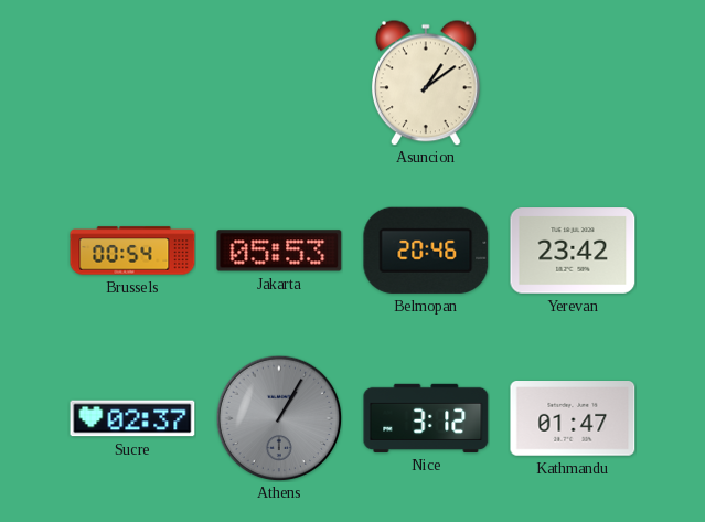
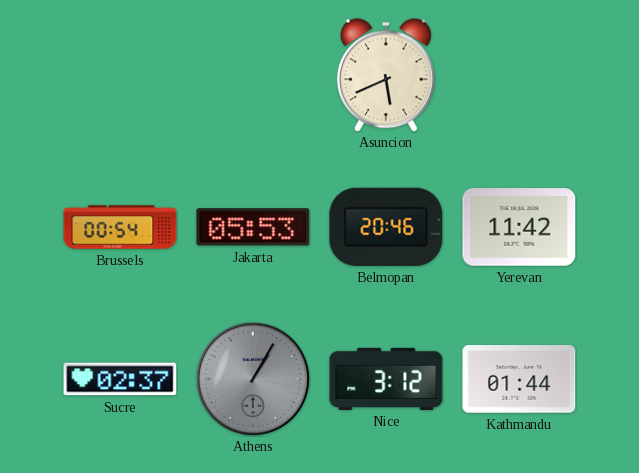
Asuncion: 1:09 -> 5:41 (386, 75)
Yerevan: 23:42 -> 11:42 (519, 227)
Kathmandu: 01:47 -> 01:44 (519, 380)
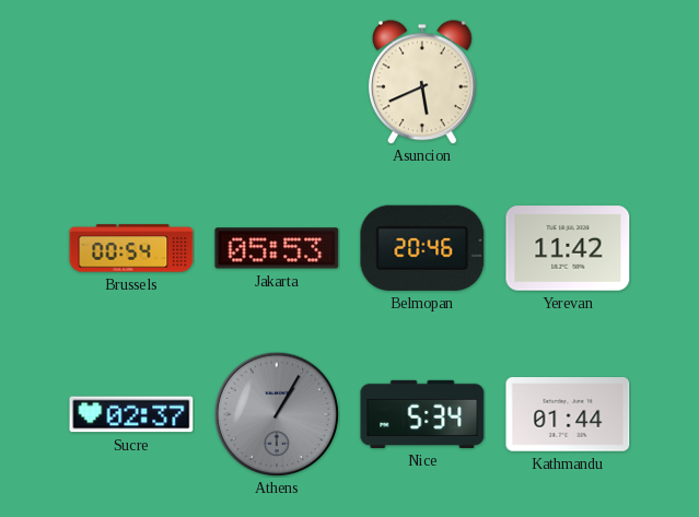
Nice: 3:12 -> 5:34 (422, 414)
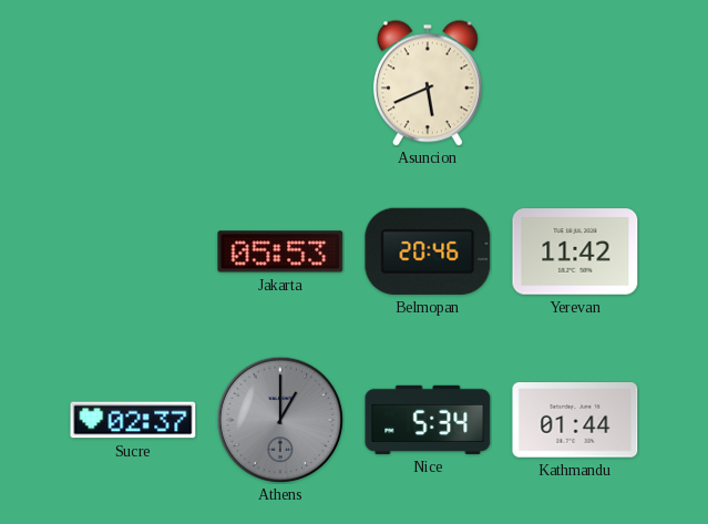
Brussels: 00:54 -> none (131, 248)
Athens: 1:05 -> 1:00 (280, 420)
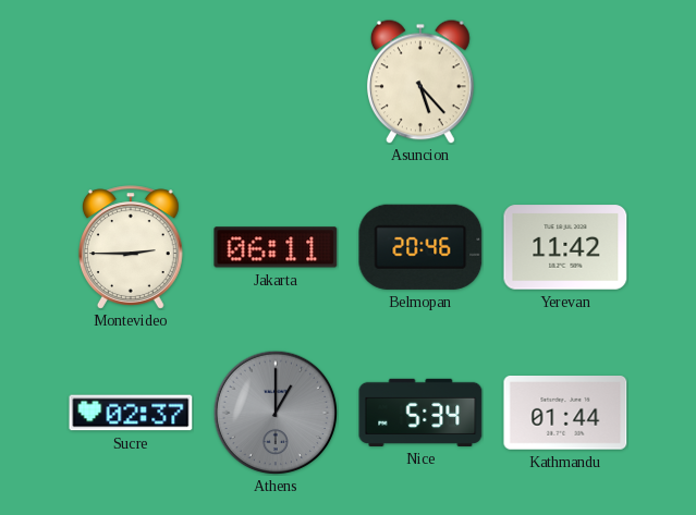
Asuncion: 5:41 -> 5:23 (420, 82)
Montevideo: none -> 2:45 (131, 247)
Jakarta: 05:53 -> 06:11 (276, 247)
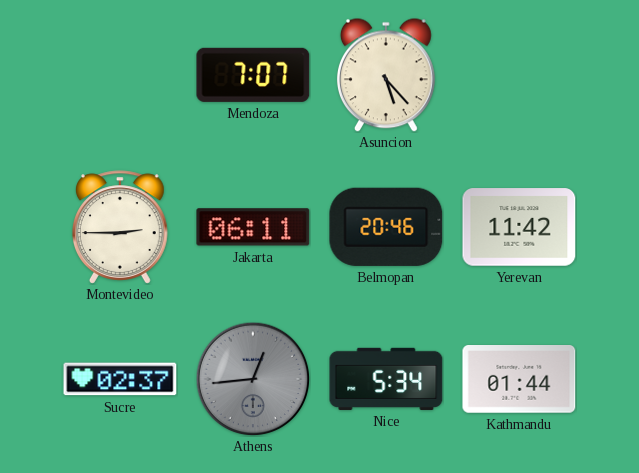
Mendoza: none -> 7:07 (253, 75)
Athens: 1:00 -> 12:44 (253, 379)
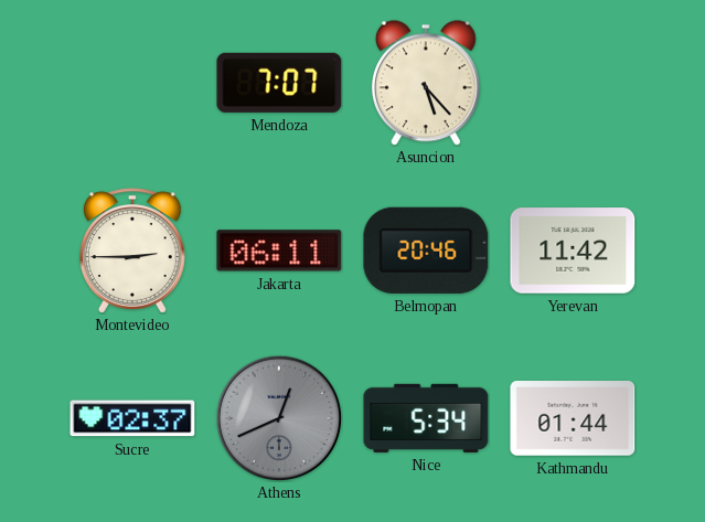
Athens: 12:44 -> 12:41 (279, 418)
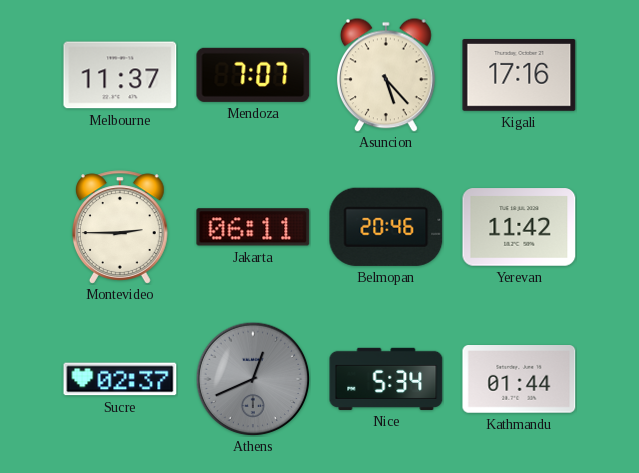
Melbourne: none -> 11:37 (120, 75)
Kigali: none -> 17:16 (519, 75)
